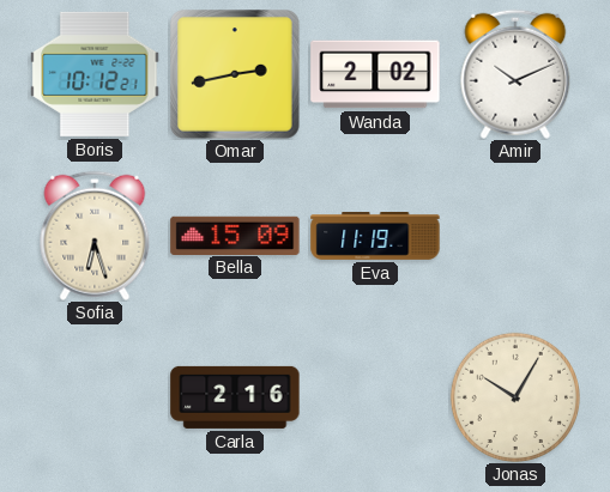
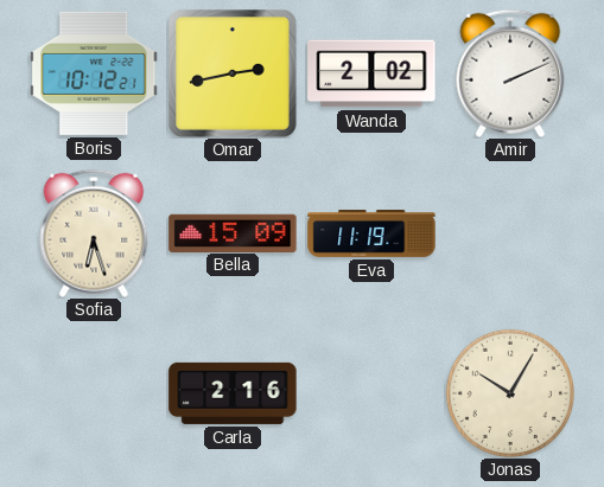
Amir: 10:11 -> 2:11 (510, 73)
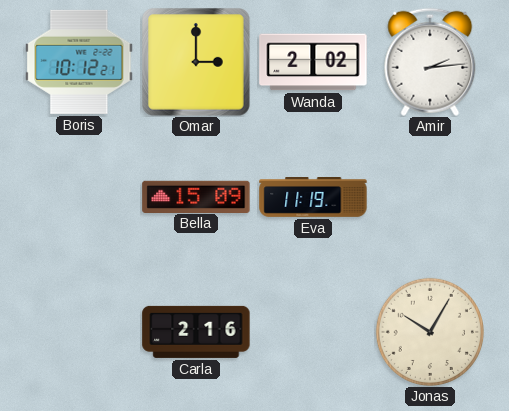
Omar: 2:43 -> 3:00 (196, 62)
Amir: 2:11 -> 2:14 (430, 62)
Sofia: 6:27 -> none (94, 233)
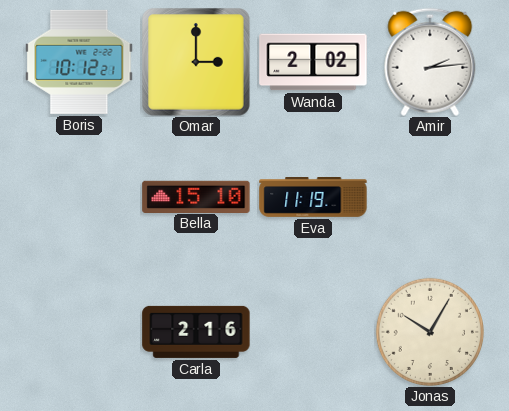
Bella: 15:09 -> 15:10 (196, 196)
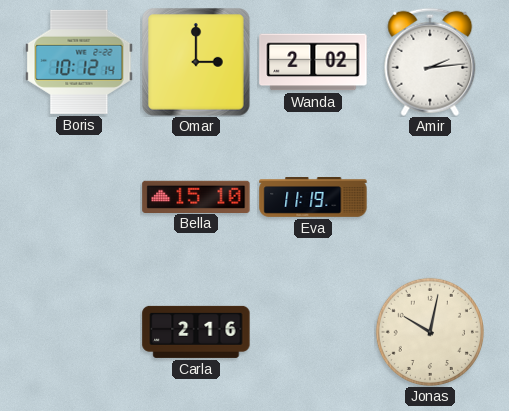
Boris: 10:12:21 -> 10:12:14 (79, 62)
Jonas: 10:05 -> 10:02 (430, 332)
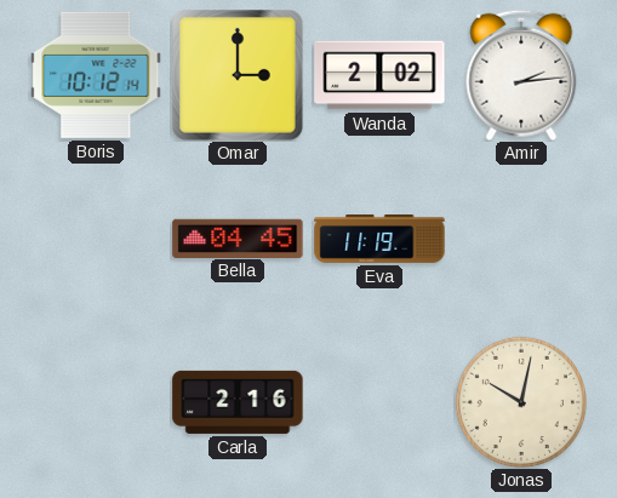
Bella: 15:10 -> 04:45 (238, 237)
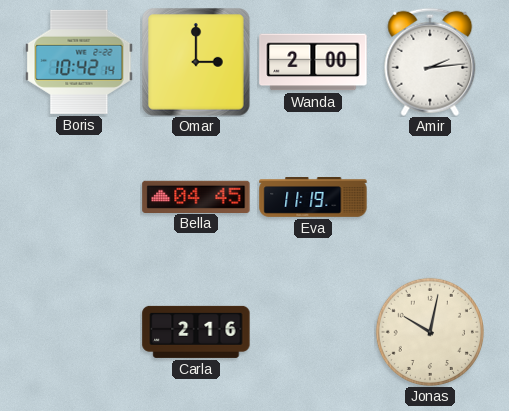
Boris: 10:12 -> 10:42 (79, 62)
Wanda: 2:02 -> 2:00 (313, 62)
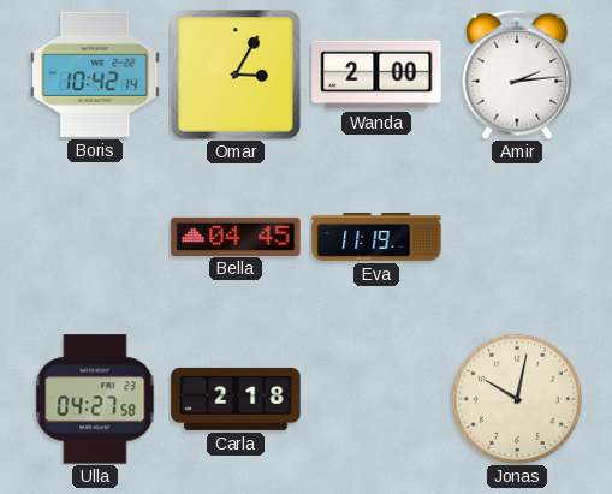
Omar: 3:00 -> 3:05 (236, 75)
Ulla: none -> 04:27 (95, 399)
Carla: 2:16 -> 2:18 (236, 399)
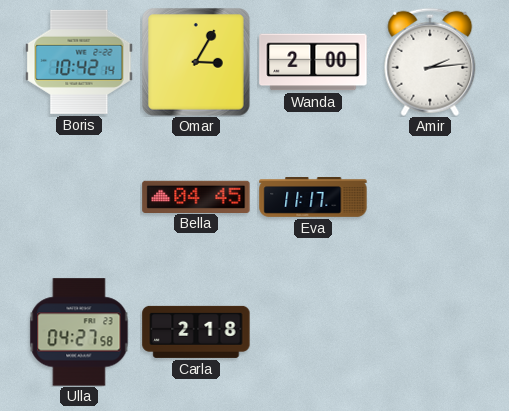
Eva: 11:19 -> 11:17 (313, 198)
Jonas: 10:02 -> none (517, 399)
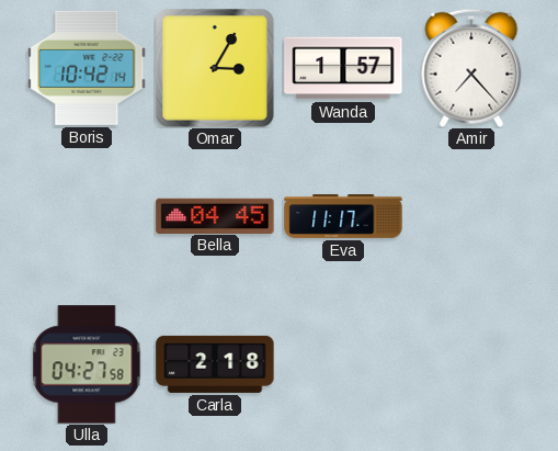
Wanda: 2:00 -> 1:57 (343, 68)
Amir: 2:14 -> 7:23 (471, 68)
